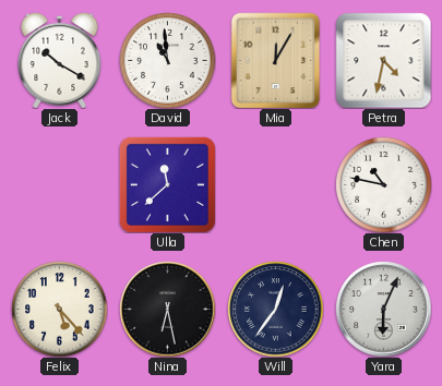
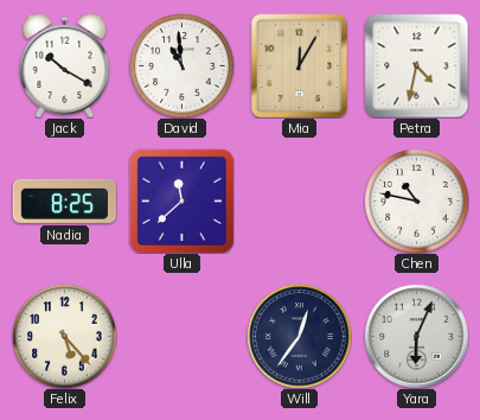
Nadia: none -> 8:25 (64, 201)
Nina: 6:28 -> none (167, 309)
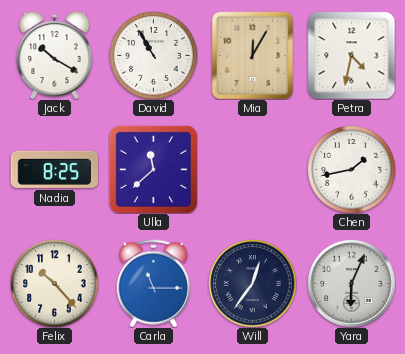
David: 10:59 -> 10:55 (153, 55)
Chen: 10:47 -> 1:43 (351, 169)
Felix: 5:23 -> 10:23 (54, 283)
Carla: none -> 11:15 (153, 283)
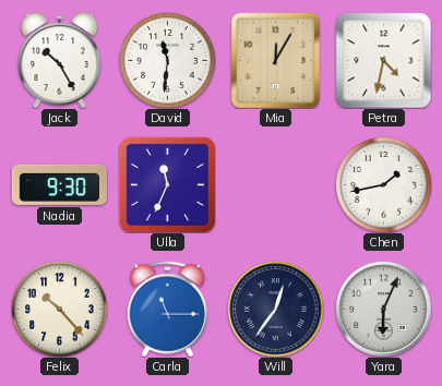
Jack: 10:20 -> 10:25 (60, 60)
David: 10:55 -> 11:31 (167, 60)
Nadia: 8:25 -> 9:30 (59, 184)
Ulla: 11:38 -> 11:34 (167, 184)
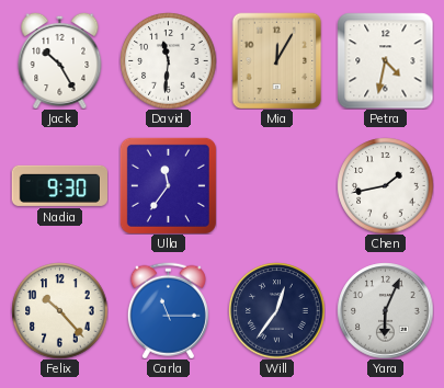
Ulla: 11:34 -> 11:36 (168, 185)
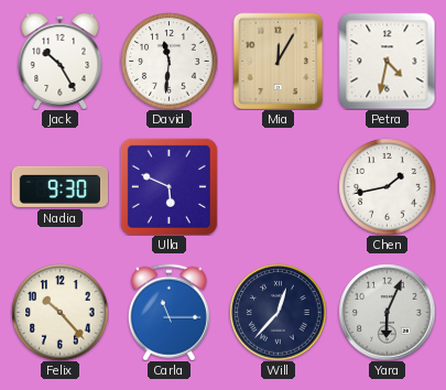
Ulla: 11:36 -> 5:49 (168, 186)
Will: 12:36 -> 12:37 (278, 312)
